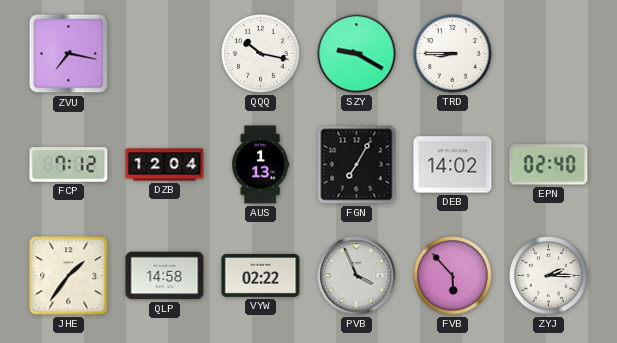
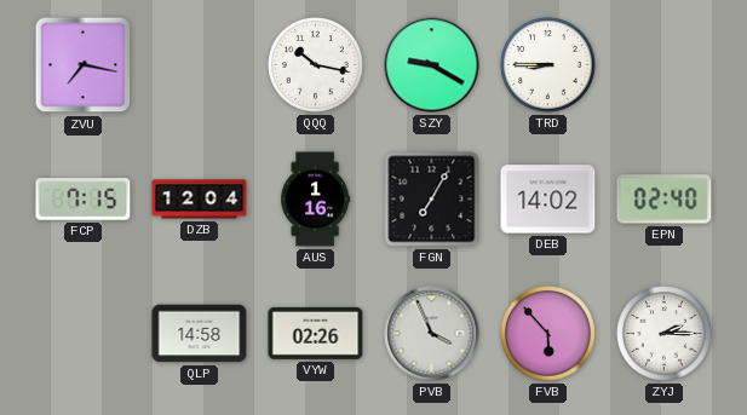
FCP: 7:12 -> 7:15 (84, 200)
AUS: 1:13 -> 1:16 (316, 200)
JHE: 1:36 -> none (69, 276)
VYW: 02:22 -> 02:26 (316, 333)
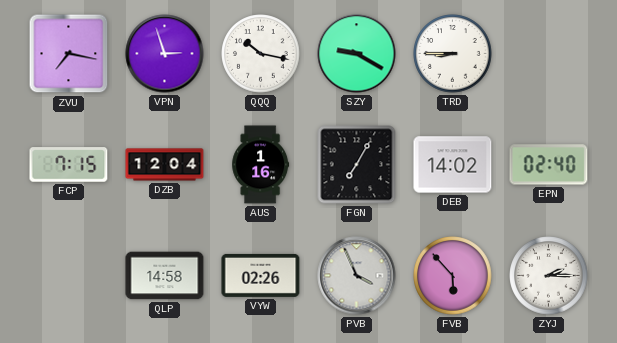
VPN: none -> 2:57 (165, 54)
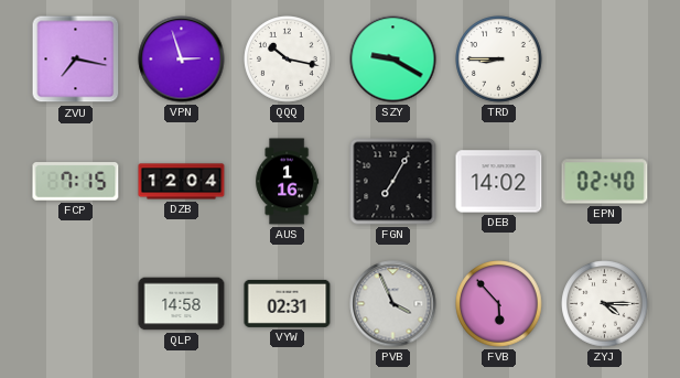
VYW: 02:26 -> 02:31 (288, 303)
ZYJ: 2:15 -> 4:15 (605, 304)
